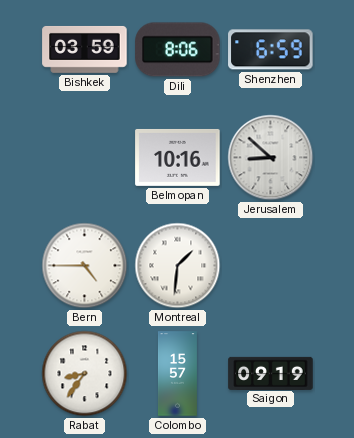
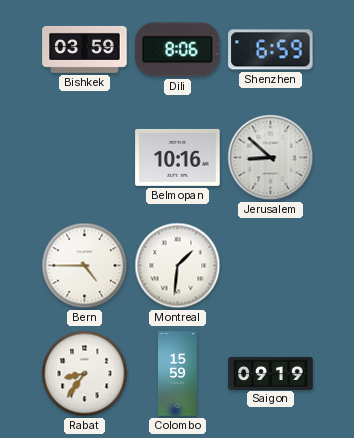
Colombo: 15:57 -> 15:59 (177, 374)
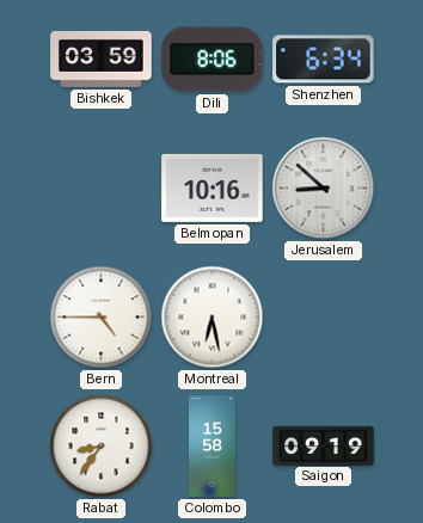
Shenzhen: 6:59 -> 6:34 (324, 60)
Montreal: 1:31 -> 6:28 (213, 318)
Colombo: 15:59 -> 15:58 (211, 447)
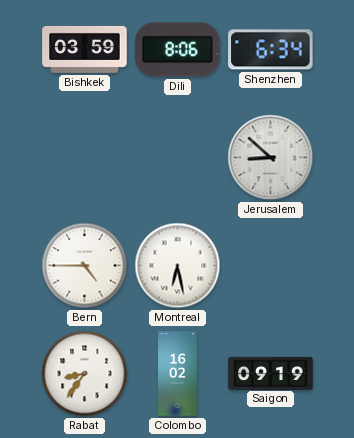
Belmopan: 10:16 -> none (213, 187)
Colombo: 15:58 -> 16:02 (177, 374)
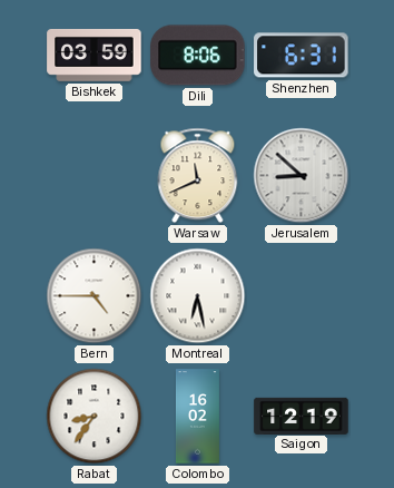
Shenzhen: 6:34 -> 6:31 (302, 56)
Warsaw: none -> 11:41 (198, 176)
Saigon: 09:19 -> 12:19 (302, 416)
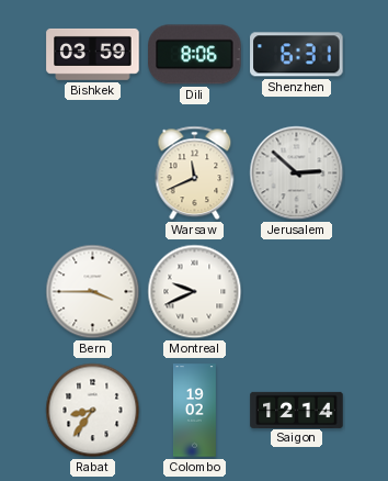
Jerusalem: 8:52 -> 2:52 (297, 174)
Bern: 4:45 -> 3:45 (93, 292)
Montreal: 6:28 -> 9:41 (195, 292)
Colombo: 16:02 -> 19:02 (194, 411)
Saigon: 12:19 -> 12:14 (297, 410)
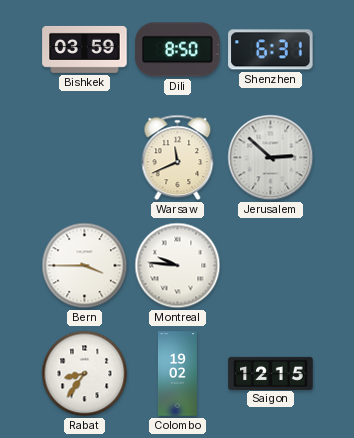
Dili: 8:06 -> 8:50 (178, 50)
Montreal: 9:41 -> 9:46 (178, 266)
Saigon: 12:14 -> 12:15 (271, 373)
